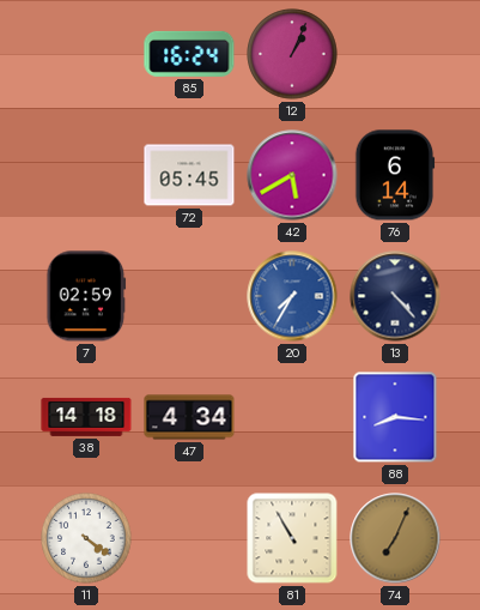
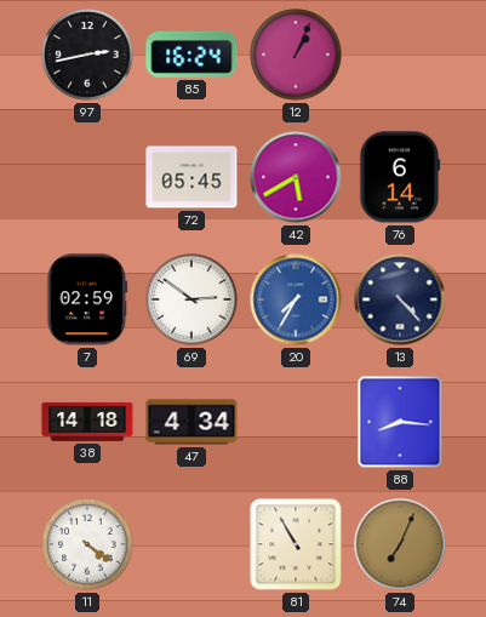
97: none -> 2:43 (87, 55)
69: none -> 2:51 (191, 299)
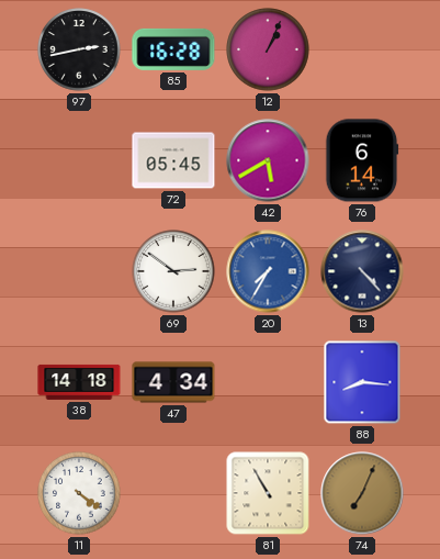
85: 16:24 -> 16:28 (173, 49)
7: 02:59 -> none (87, 299)
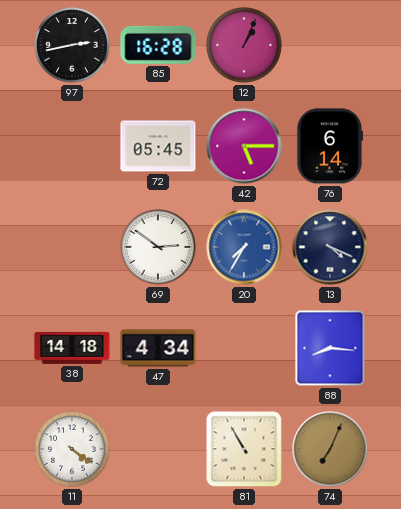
42: 5:40 -> 5:15 (244, 146)
13: 4:23 -> 4:19 (330, 247)
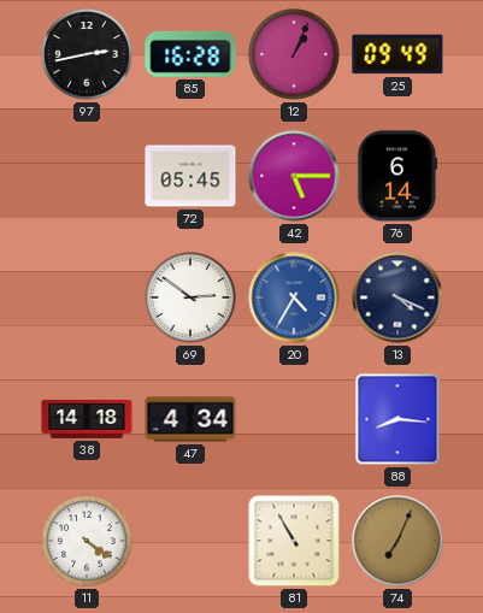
25: none -> 09:49 (397, 54)
20: 7:35 -> 4:35 (294, 297)
